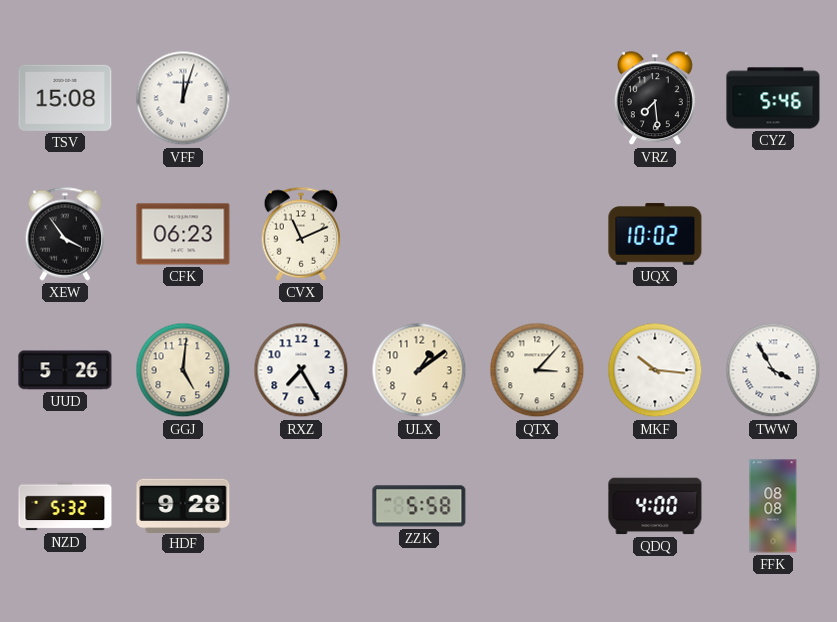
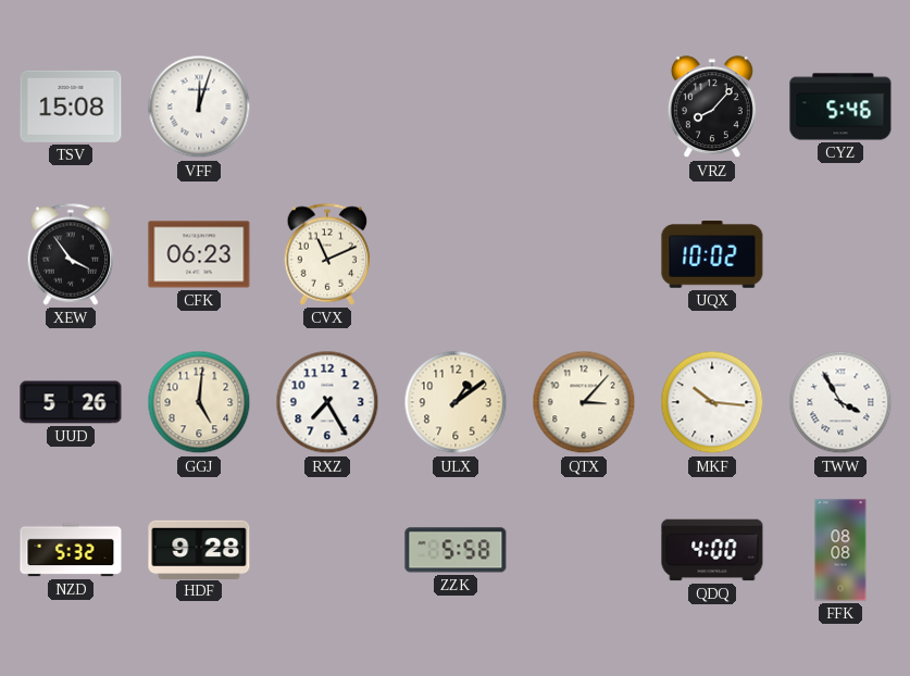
VRZ: 7:29 -> 8:07 (712, 108)
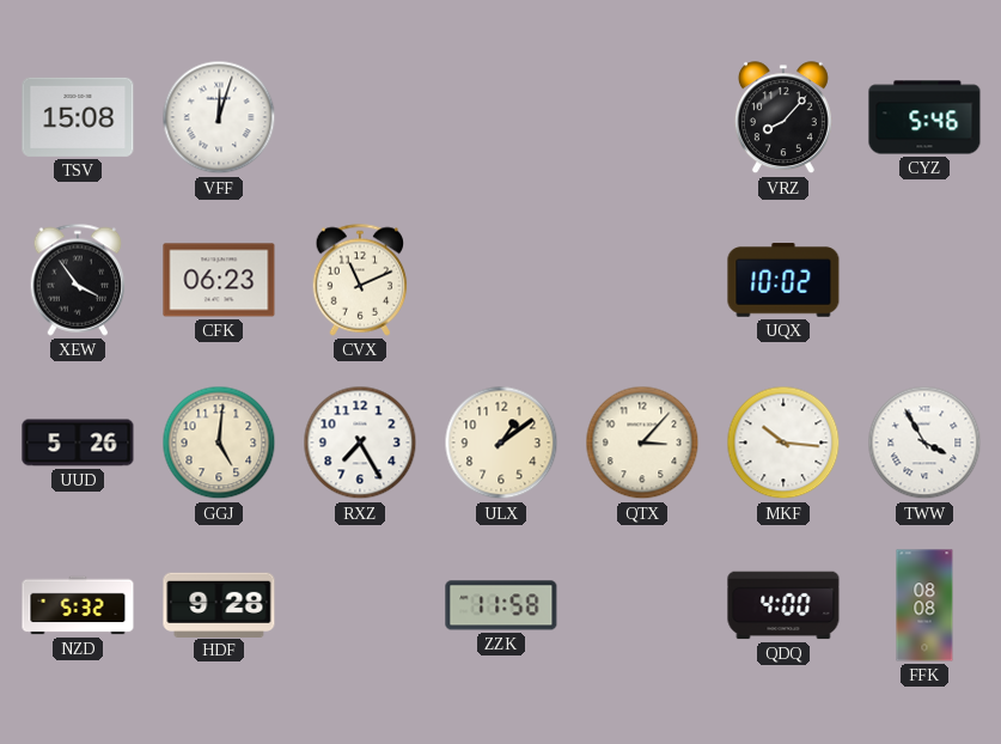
ZZK: 5:58 -> 11:58 (501, 605)
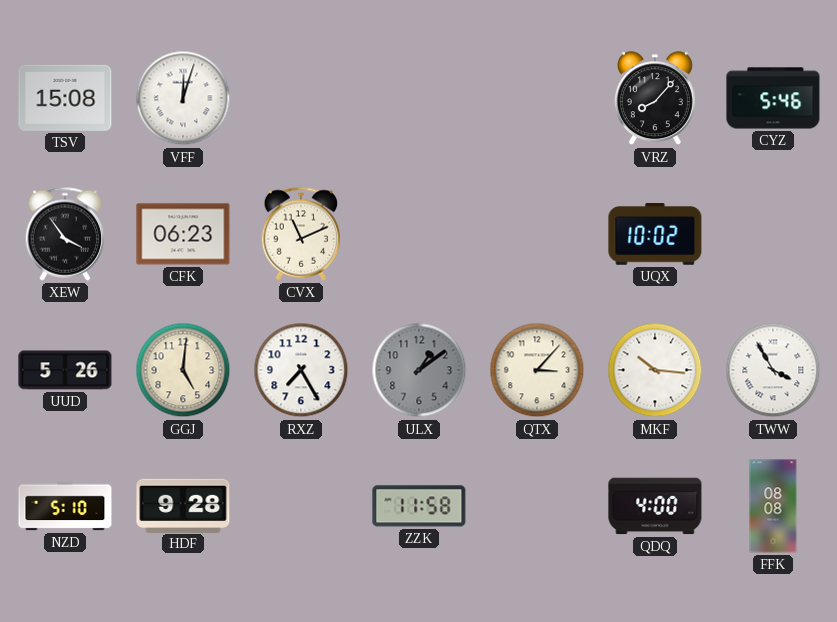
ULX dial: cream -> grey (419, 370)
NZD: 5:32 -> 5:10 (65, 506)
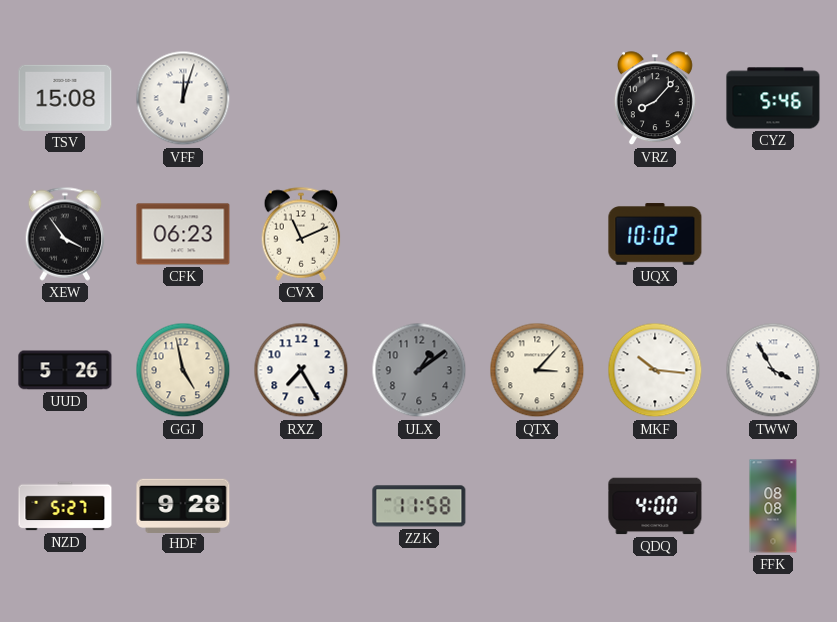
GGJ: 5:01 -> 4:58 (183, 370)
NZD: 5:10 -> 5:27 (65, 506)
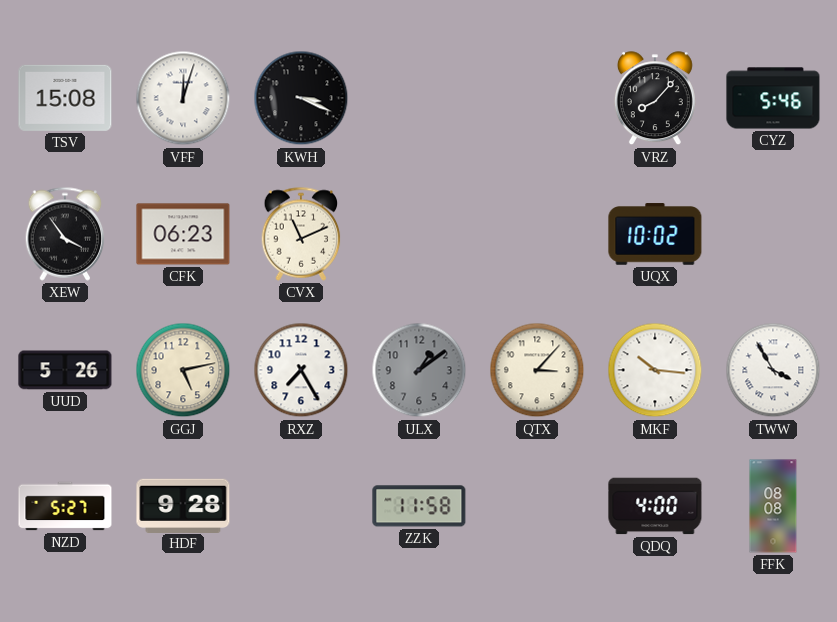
KWH: none -> 3:19 (301, 98)
GGJ: 4:58 -> 5:13 (183, 370)
